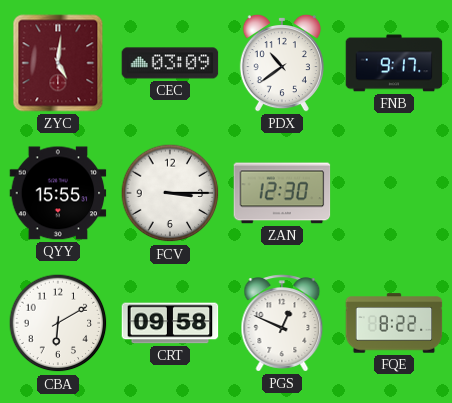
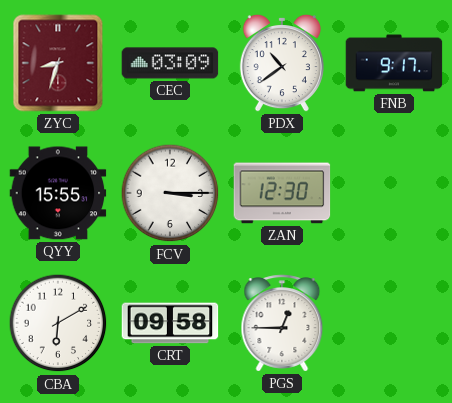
ZYC: 5:01 -> 8:33 (58, 63)
PGS: 12:49 -> 12:45 (282, 323)
FQE: 8:22 -> none (394, 323)
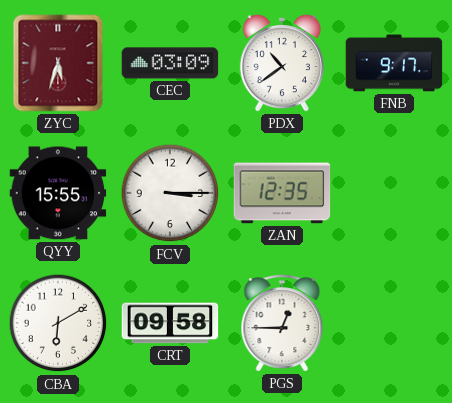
ZYC: 8:33 -> 5:33 (58, 63)
ZAN: 12:30 -> 12:35 (282, 193)
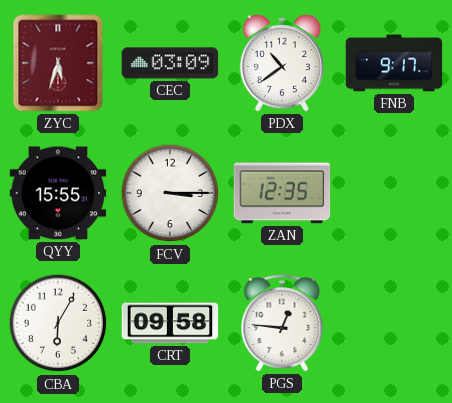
CBA: 6:10 -> 6:05 (58, 323)
PGS: 12:45 -> 12:46 (282, 323)
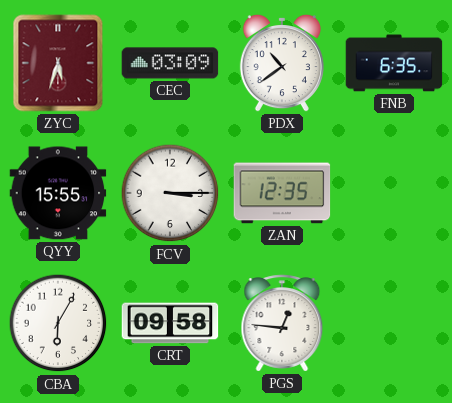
FNB: 9:17 -> 6:35 (394, 63)
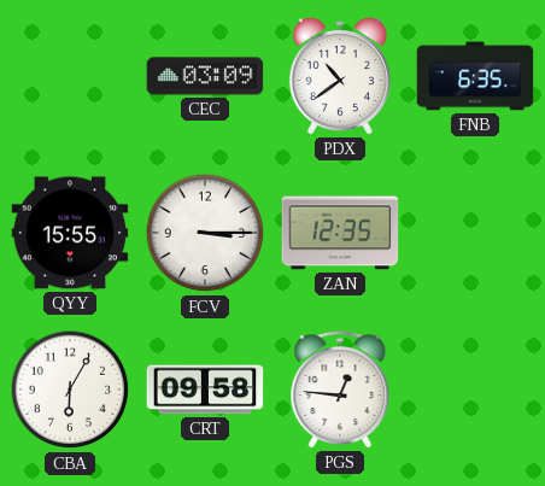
ZYC: 5:33 -> none (58, 63)
